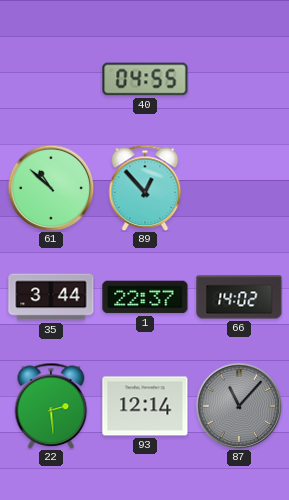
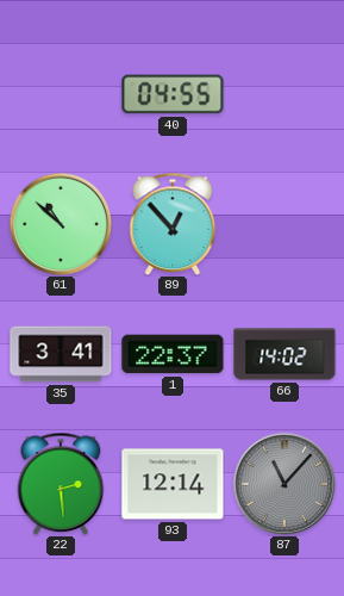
35: 3:44 -> 3:41 (61, 354)
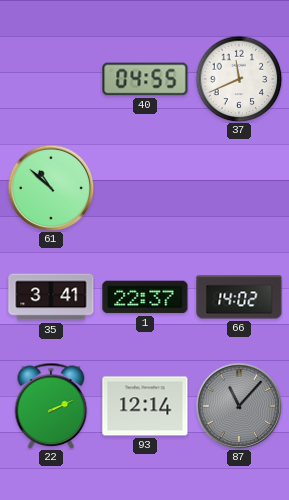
37: none -> 11:41 (239, 79)
89: 12:53 -> none (173, 224)
22: 2:29 -> 2:11 (51, 406)
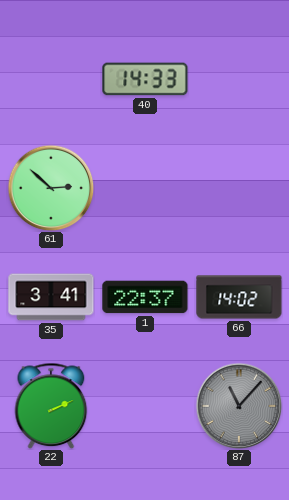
40: 04:55 -> 14:33 (145, 79)
37: 11:41 -> none (239, 79)
61: 10:52 -> 2:52 (51, 188)
93: 12:14 -> none (145, 406)
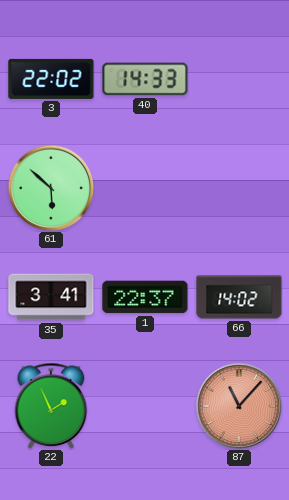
3: none -> 22:02 (51, 79)
61: 2:52 -> 5:52 (51, 188)
22: 2:11 -> 1:56 (51, 406)
87 dial: grey -> salmon (239, 406)
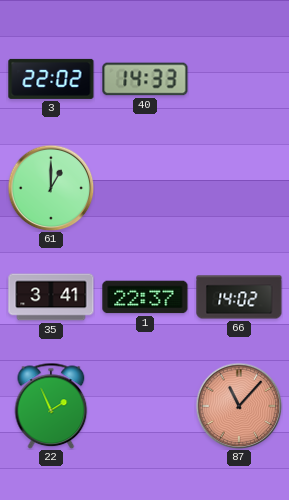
61: 5:52 -> 1:00 (51, 188)
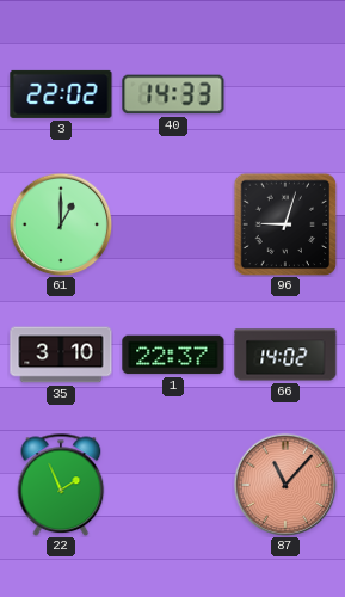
96: none -> 9:03 (285, 224)
35: 3:41 -> 3:10 (61, 355)
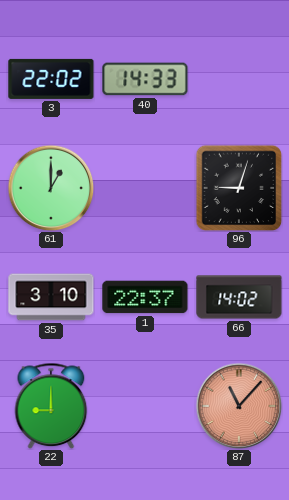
22: 1:56 -> 9:00 (51, 406)
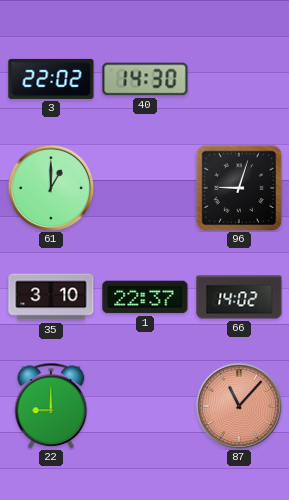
40: 14:33 -> 14:30 (145, 79)
